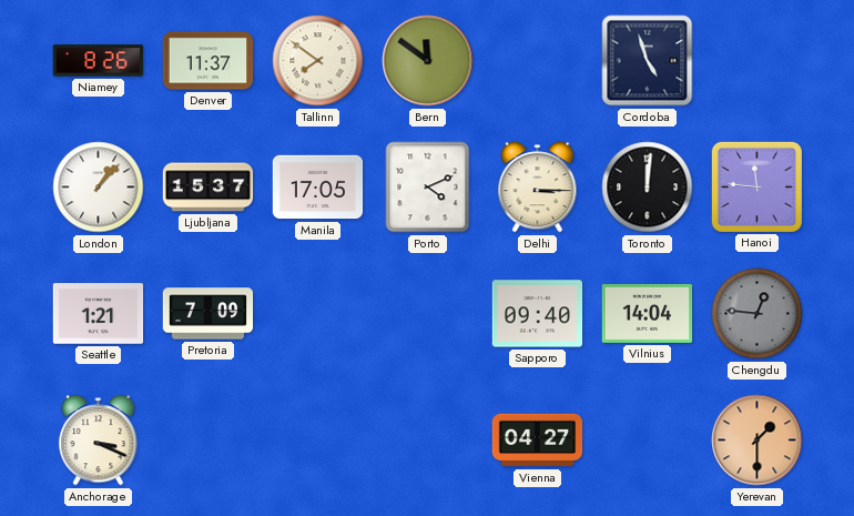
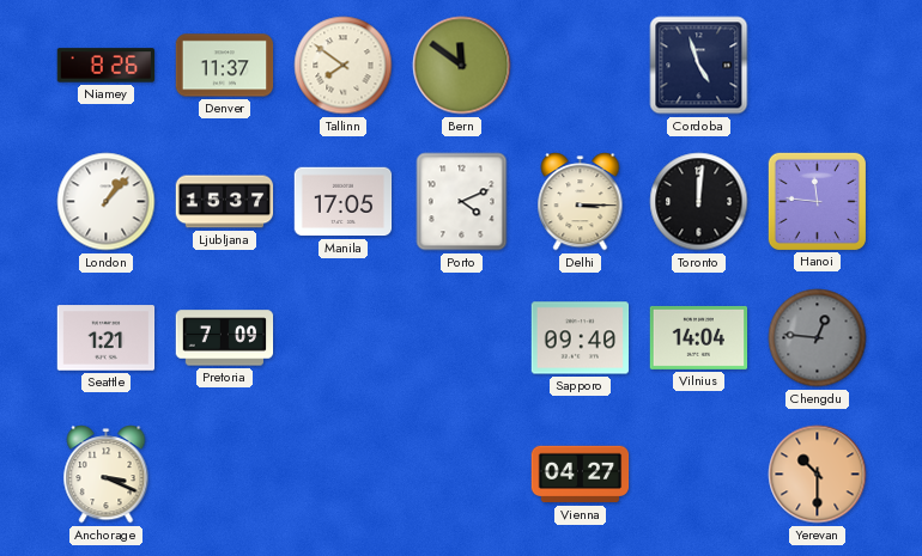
Yerevan: 1:30 -> 10:30 (818, 475)
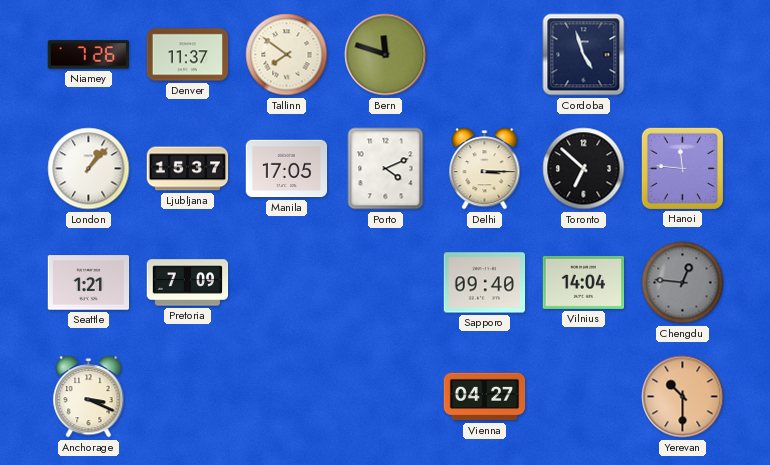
Niamey: 8:26 -> 7:26 (89, 55)
Bern: 11:51 -> 11:48 (386, 55)
Toronto: 12:01 -> 6:52 (584, 169)
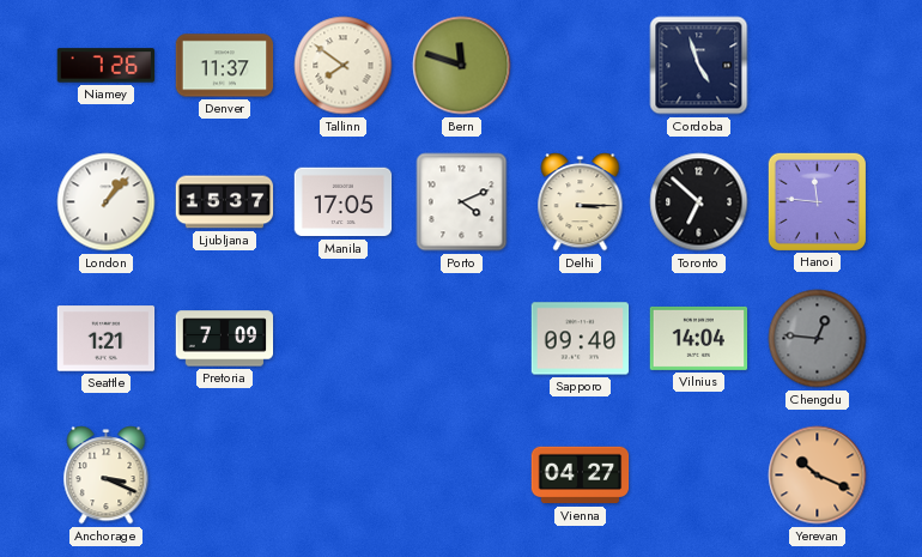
Yerevan: 10:30 -> 10:19 (818, 476)
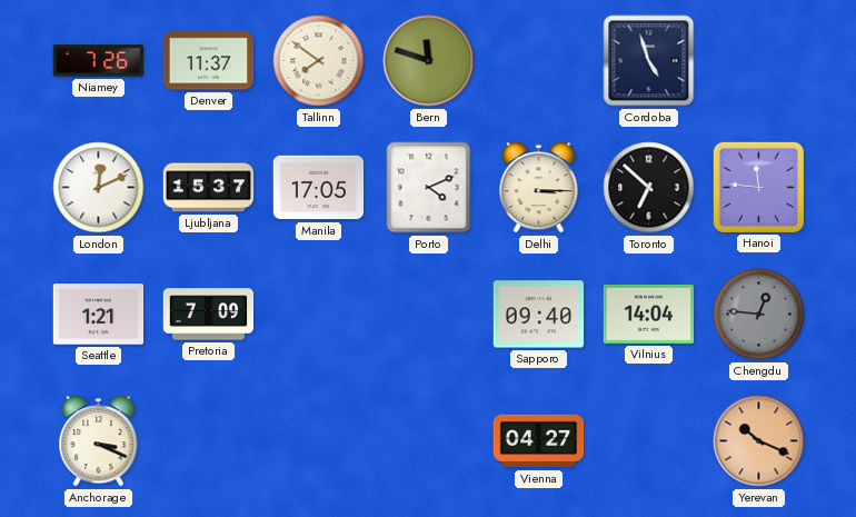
London: 1:07 -> 12:11 (99, 188)
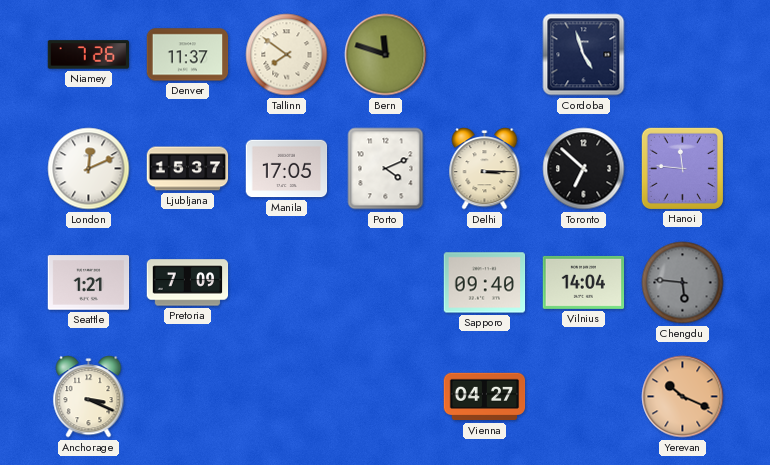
Chengdu: 12:46 -> 5:46 (683, 283)
